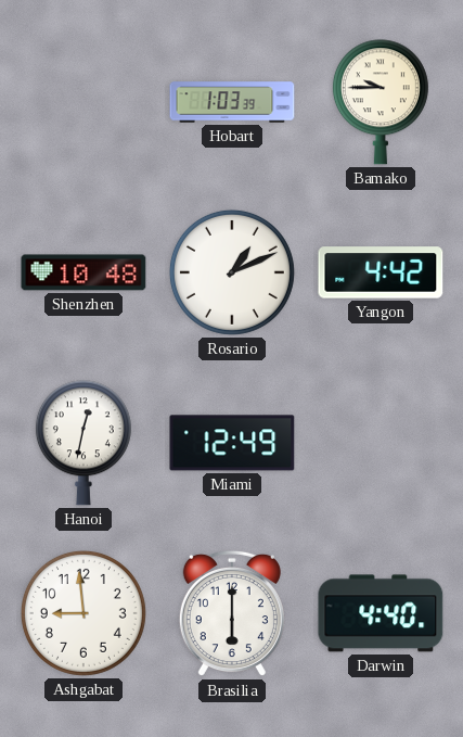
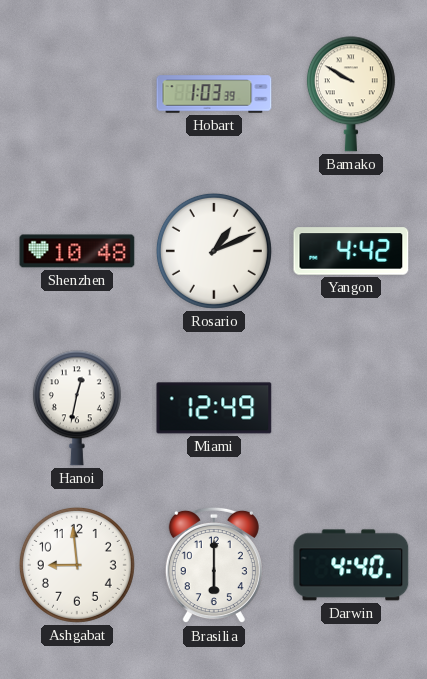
Bamako: 9:45 -> 9:50 (351, 94)
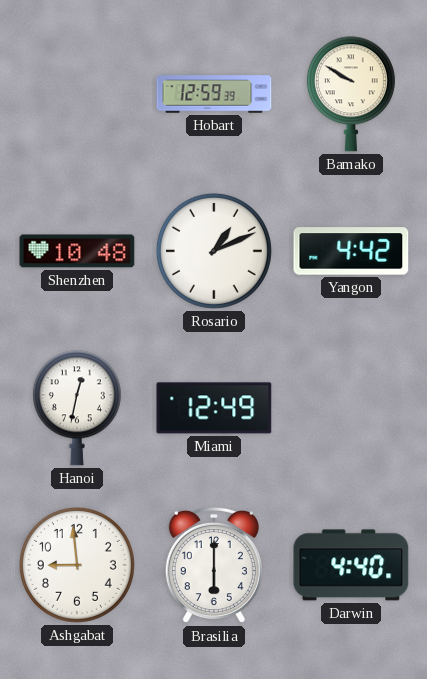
Hobart: 1:03 -> 12:59 (214, 94)
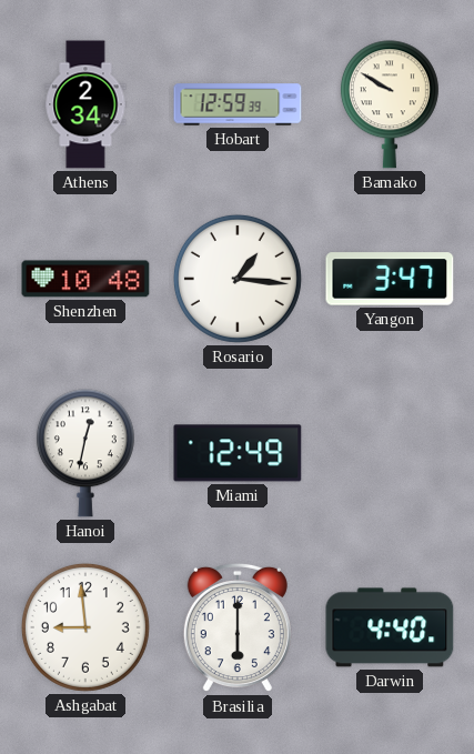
Athens: none -> 2:34 (85, 104)
Rosario: 1:11 -> 1:16 (238, 279)
Yangon: 4:42 -> 3:47 (390, 279)
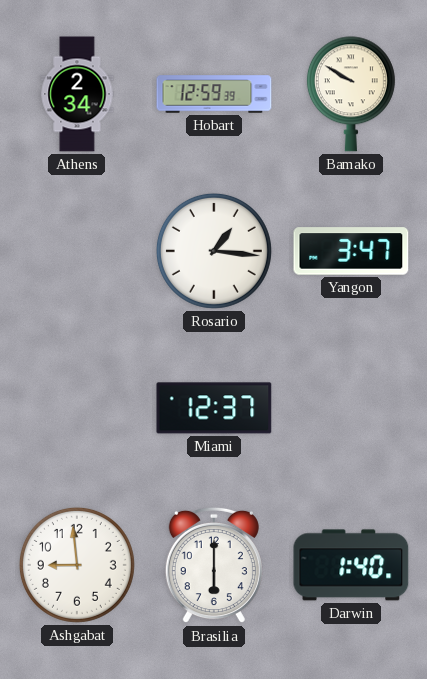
Shenzhen: 10:48 -> none (85, 279)
Hanoi: 12:32 -> none (85, 453)
Miami: 12:49 -> 12:37 (214, 408)
Darwin: 4:40 -> 1:40 (351, 565)
